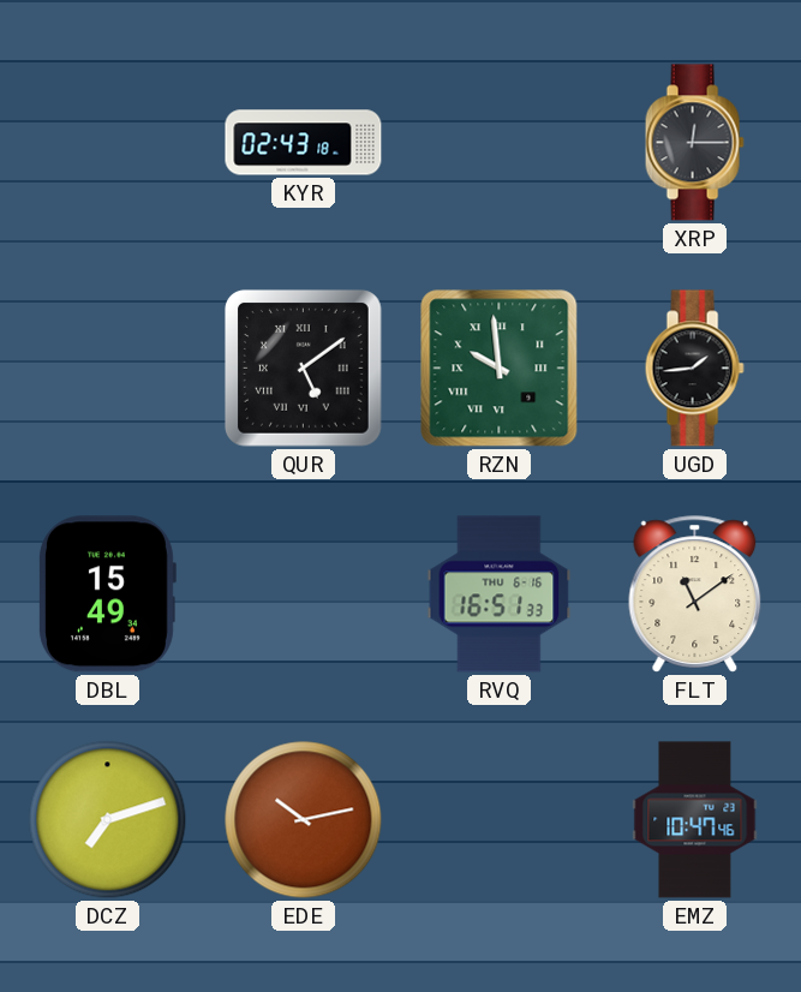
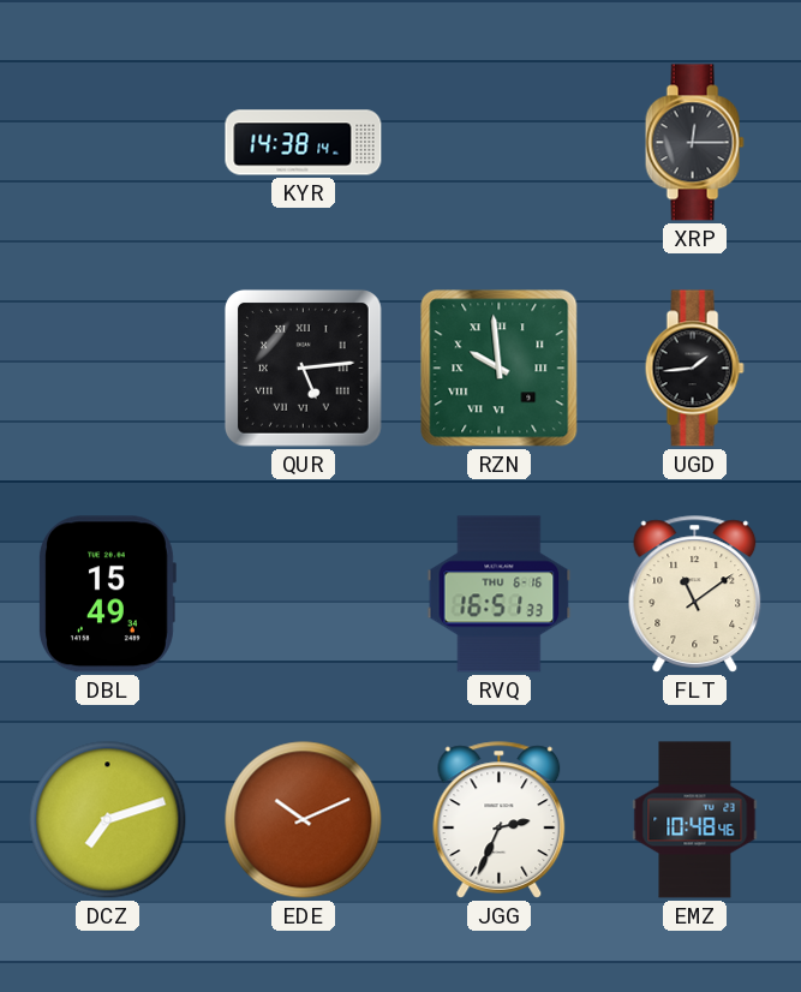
KYR: 02:43 -> 14:38 (304, 143)
QUR: 5:09 -> 5:14 (304, 369)
EDE: 10:13 -> 10:11 (304, 820)
JGG: none -> 2:34 (500, 820)
EMZ: 10:47 -> 10:48 (695, 820)
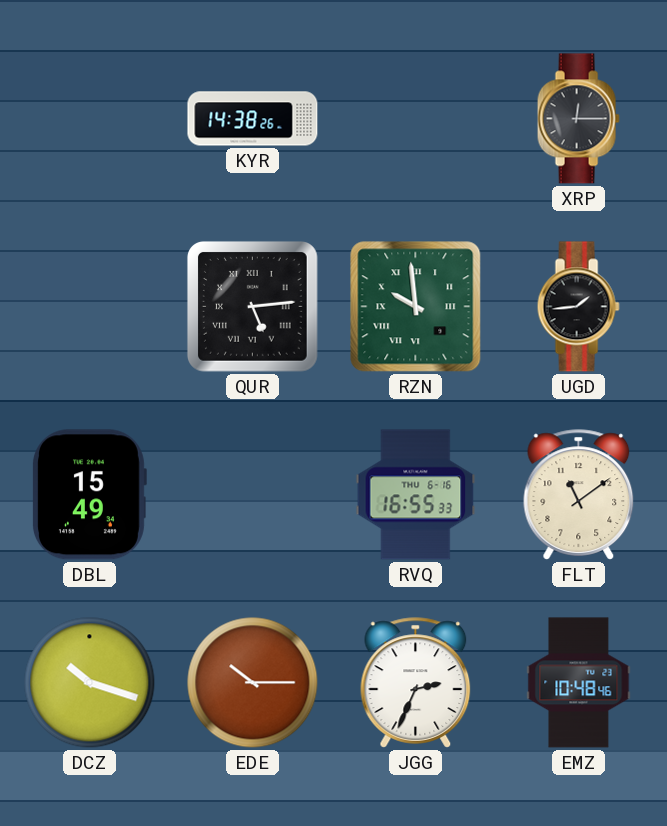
KYR: 14:38:14 -> 14:38:26 (253, 119)
RVQ: 16:51 -> 16:55 (416, 495)
DCZ: 7:12 -> 10:18 (90, 683)
EDE: 10:11 -> 10:15 (253, 683)
